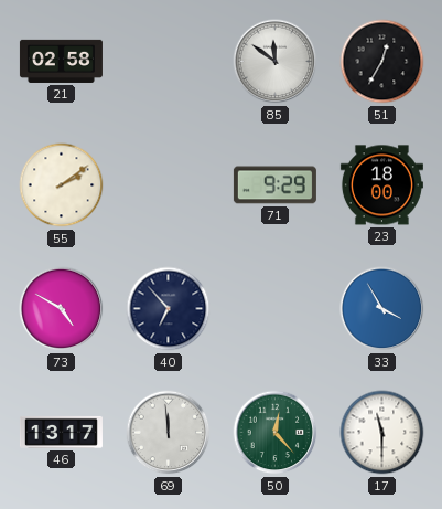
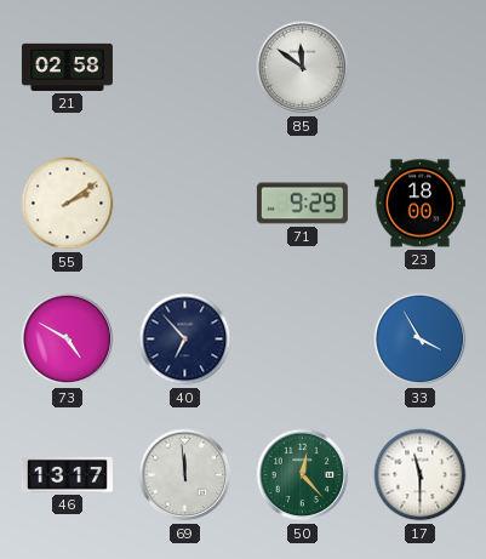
51: 12:35 -> none (382, 62)
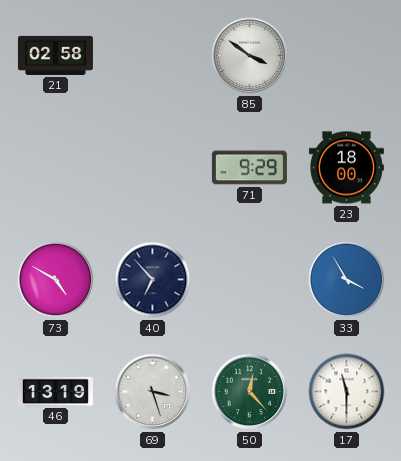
85: 11:51 -> 3:51 (250, 56)
55: 2:09 -> none (68, 204)
46: 13:17 -> 13:19 (55, 391)
69: 11:59 -> 3:27 (153, 392)
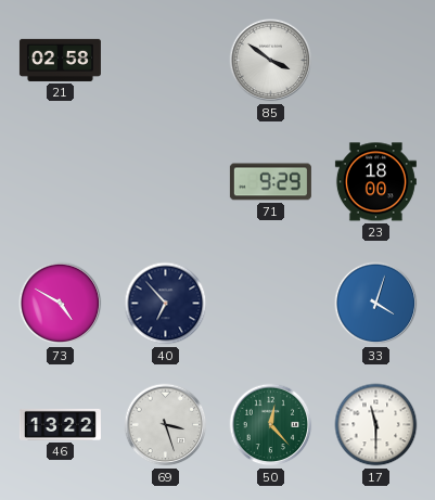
33: 3:55 -> 4:03 (376, 304)
46: 13:19 -> 13:22 (60, 424)
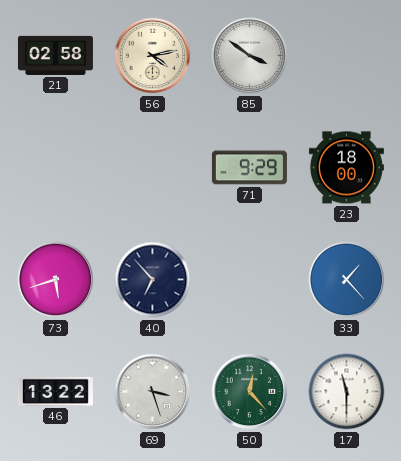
56: none -> 4:13 (153, 56)
73: 4:50 -> 5:42 (56, 280)
33: 4:03 -> 1:23 (347, 280)
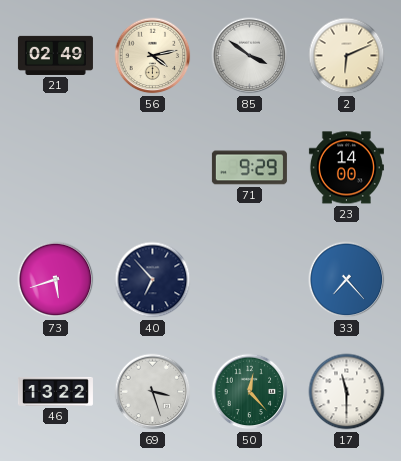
21: 02:58 -> 02:49 (55, 55)
2: none -> 6:11 (347, 56)
23: 18:00 -> 14:00 (346, 168)
33: 1:23 -> 7:23 (347, 280)
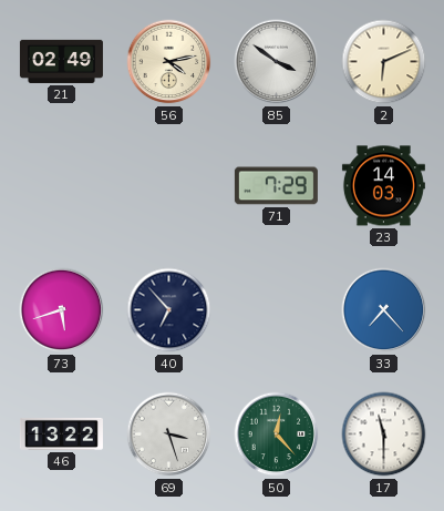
71: 9:29 -> 7:29 (276, 186)
23: 14:00 -> 14:03 (383, 186)
